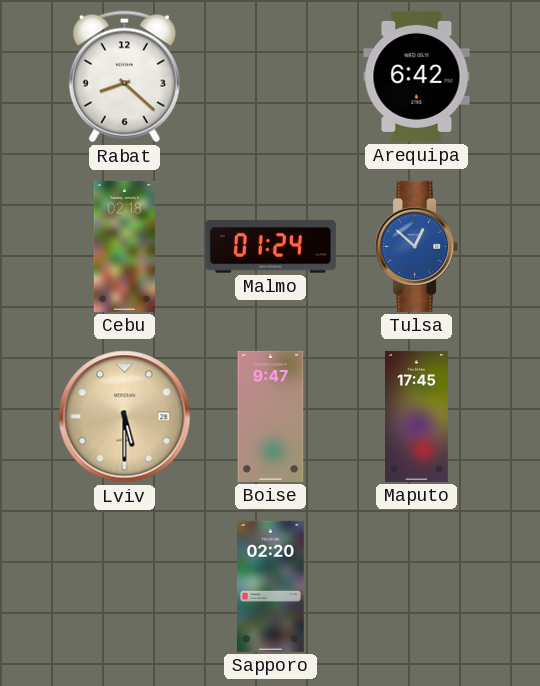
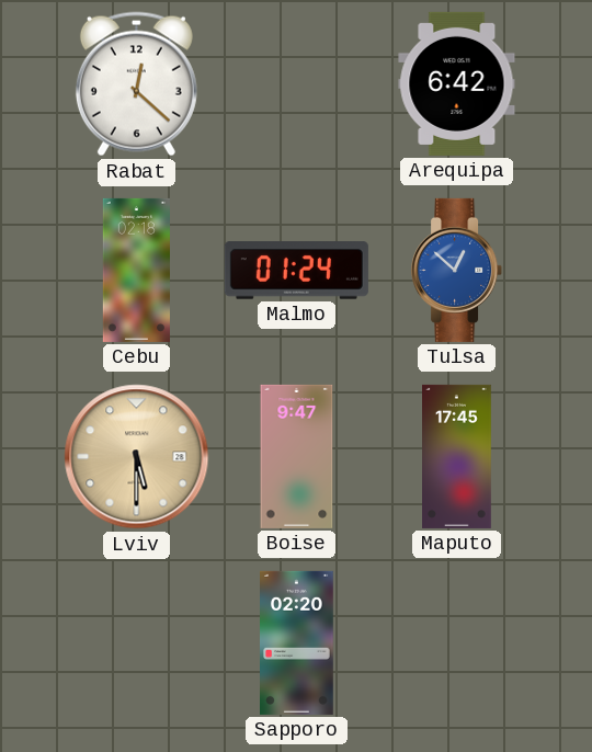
Rabat: 8:22 -> 12:22 (136, 84)
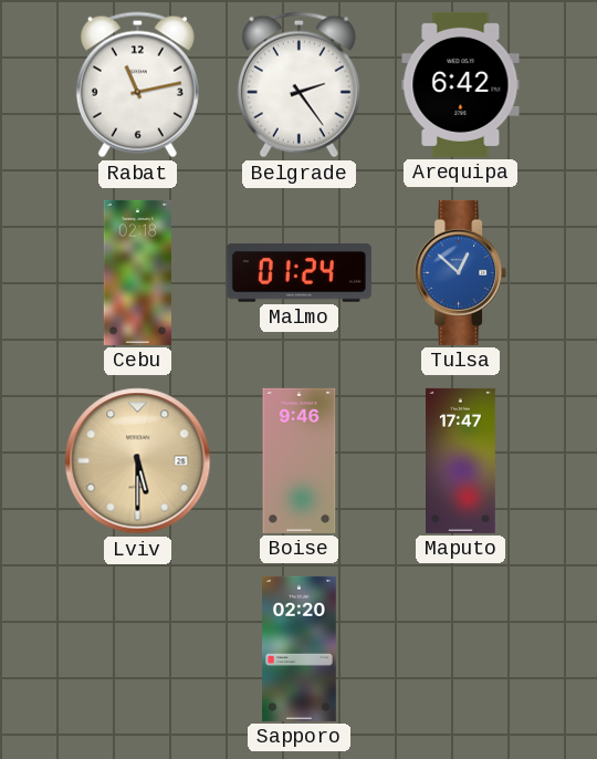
Rabat: 12:22 -> 11:13 (137, 85)
Belgrade: none -> 2:24 (298, 85)
Boise: 9:47 -> 9:46 (300, 460)
Maputo: 17:45 -> 17:47 (461, 460)
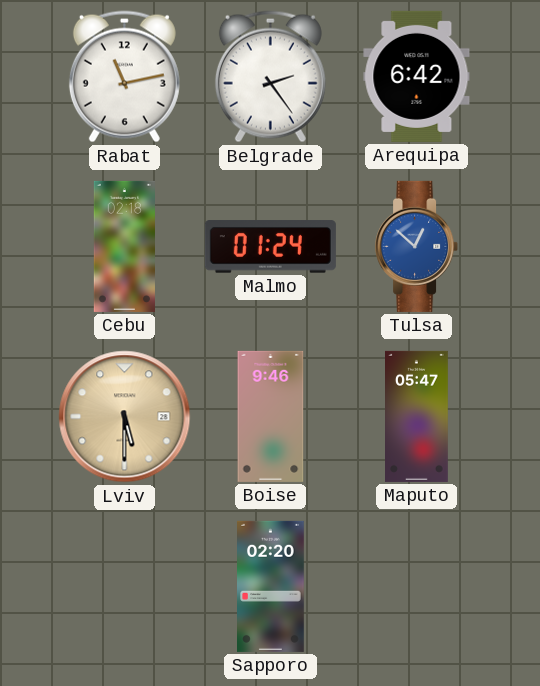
Maputo: 17:47 -> 05:47 (417, 416)
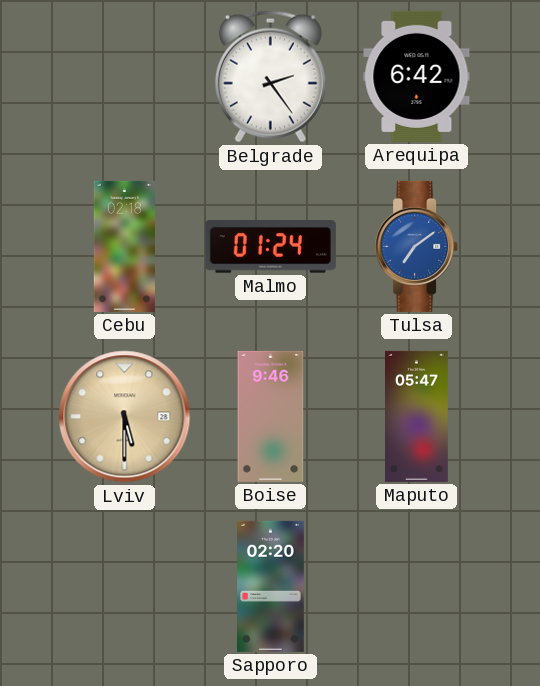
Rabat: 11:13 -> none (124, 77)
Tulsa: 12:52 -> 7:09 (417, 246)
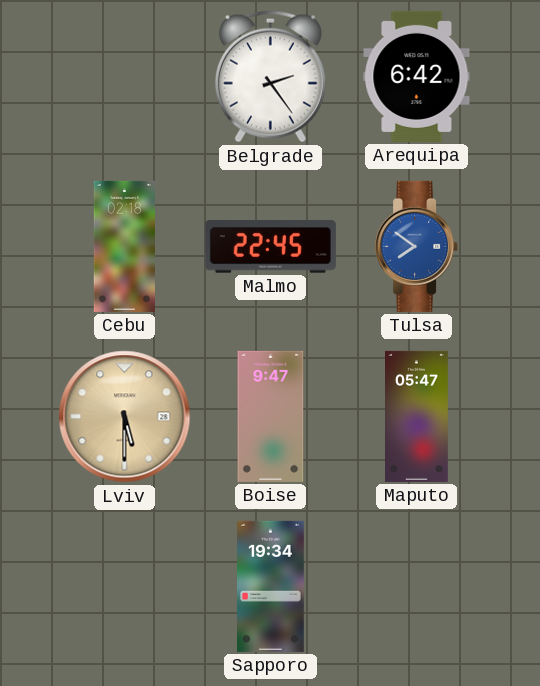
Malmo: 01:24 -> 22:45 (270, 247)
Tulsa: 7:09 -> 7:51 (417, 246)
Boise: 9:46 -> 9:47 (271, 416)
Sapporo: 02:20 -> 19:34 (271, 586)
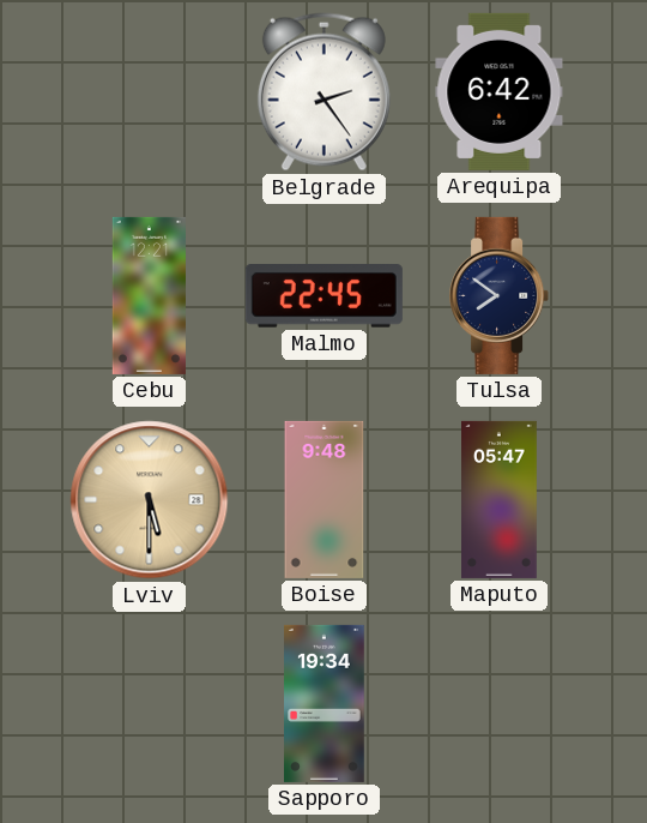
Cebu: 02:18 -> 12:21 (149, 295)
Tulsa dial: blue -> navy (500, 295)
Boise: 9:47 -> 9:48 (325, 499)
